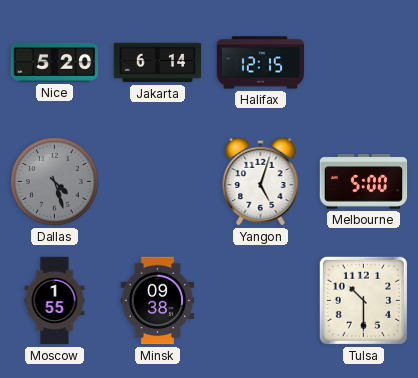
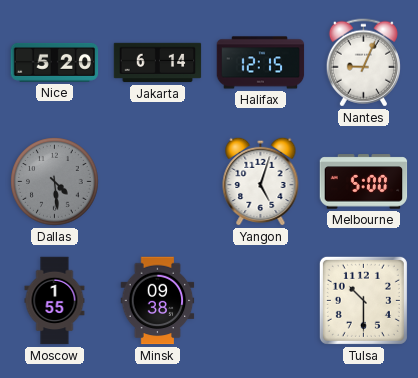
Nantes: none -> 9:04 (363, 63)
Dallas: 4:27 -> 4:29 (55, 182)
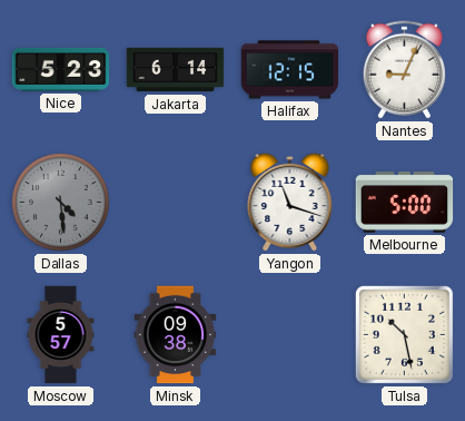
Nice: 5:20 -> 5:23 (61, 69)
Yangon: 5:03 -> 11:18 (290, 202)
Moscow: 1:55 -> 5:57 (61, 335)
Tulsa: 10:30 -> 10:28 (404, 334)
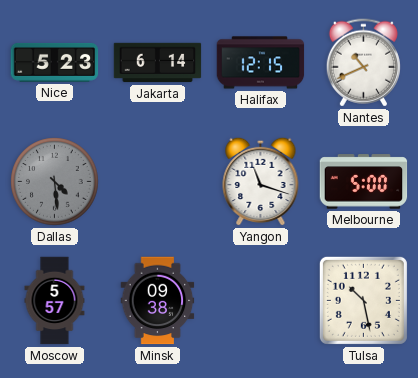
Nantes: 9:04 -> 10:41 (363, 63)
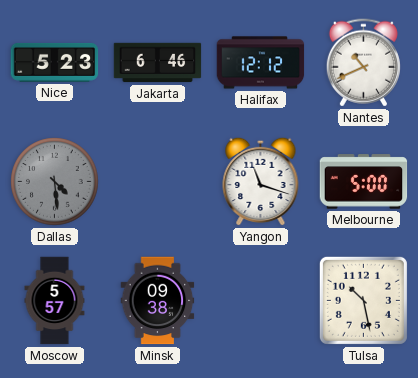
Jakarta: 6:14 -> 6:46 (158, 63)
Halifax: 12:15 -> 12:12 (261, 63)
